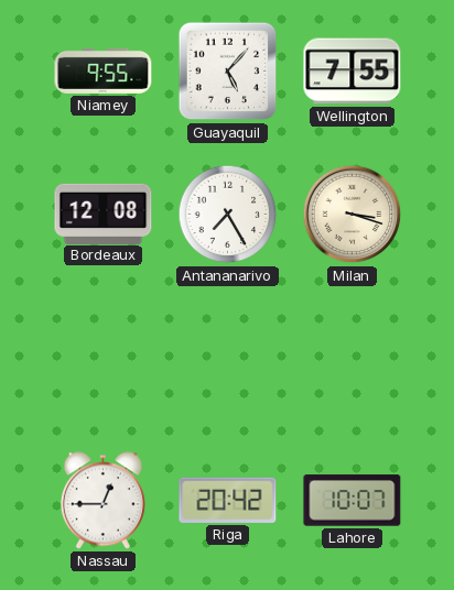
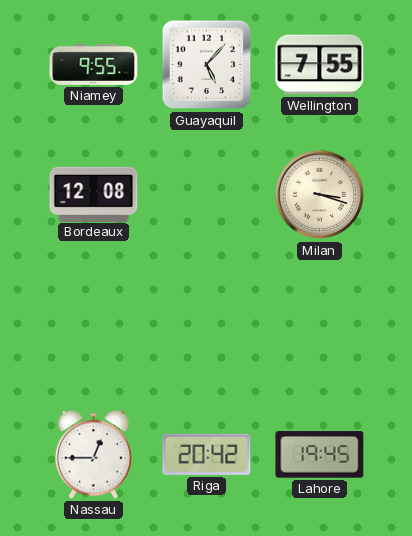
Antananarivo: 7:25 -> none (228, 215)
Lahore: 10:07 -> 19:45 (320, 455)
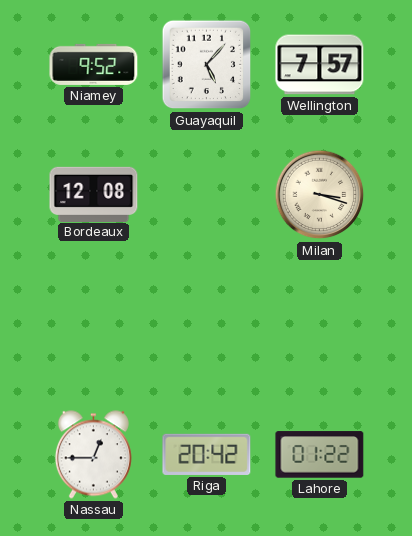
Niamey: 9:55 -> 9:52 (94, 64)
Wellington: 7:55 -> 7:57 (320, 65)
Lahore: 19:45 -> 01:22 (320, 455)
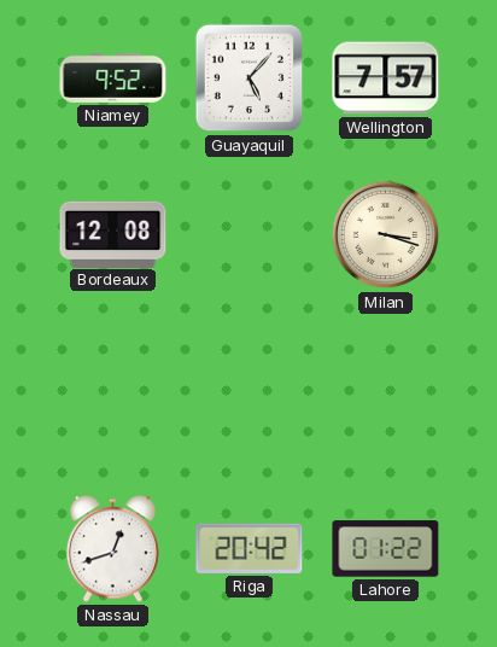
Nassau: 12:45 -> 12:42 (112, 549)
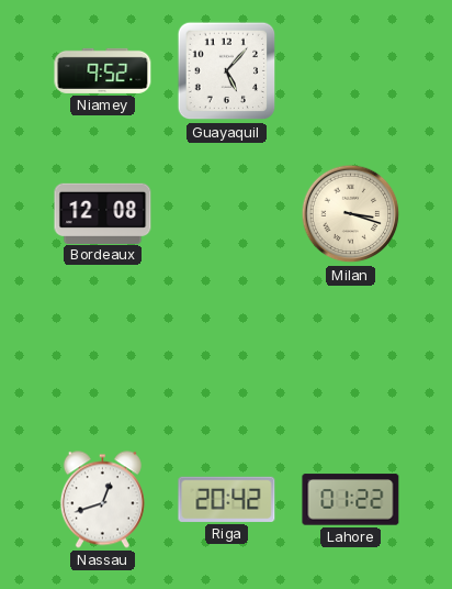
Wellington: 7:57 -> none (386, 78)
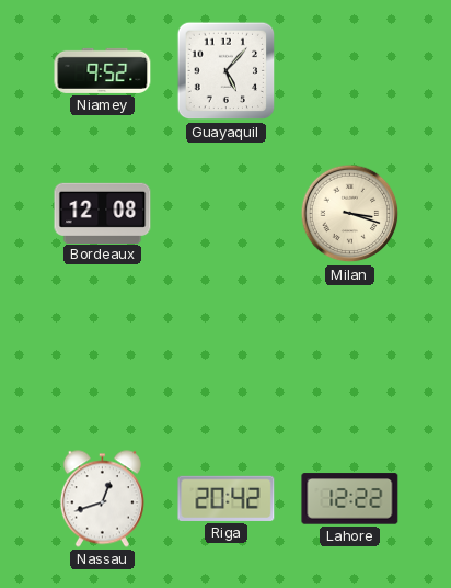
Lahore: 01:22 -> 12:22 (350, 499)
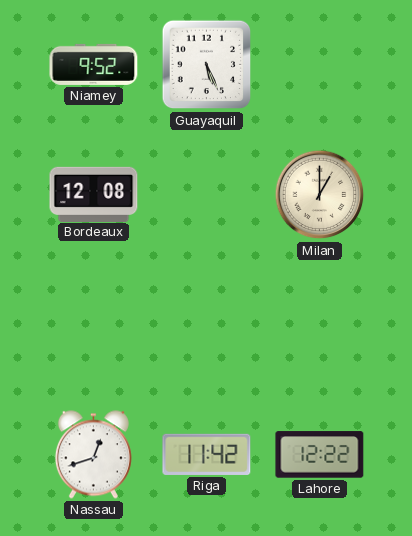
Guayaquil: 5:07 -> 5:26 (207, 65)
Milan: 3:18 -> 1:00 (320, 195)
Riga: 20:42 -> 11:42 (207, 454)
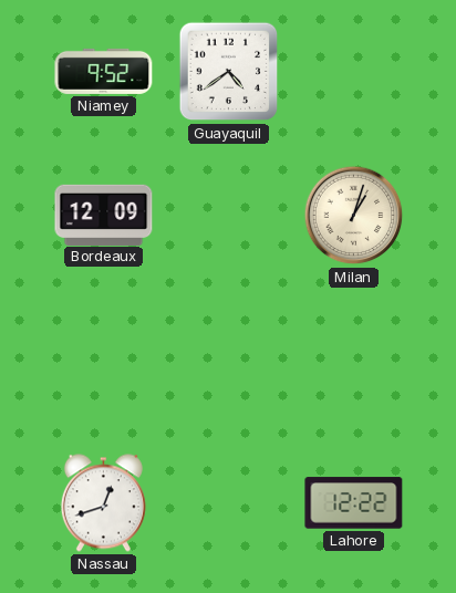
Guayaquil: 5:26 -> 4:39 (229, 72)
Bordeaux: 12:08 -> 12:09 (104, 215)
Milan: 1:00 -> 1:03 (354, 216)
Riga: 11:42 -> none (207, 454)
